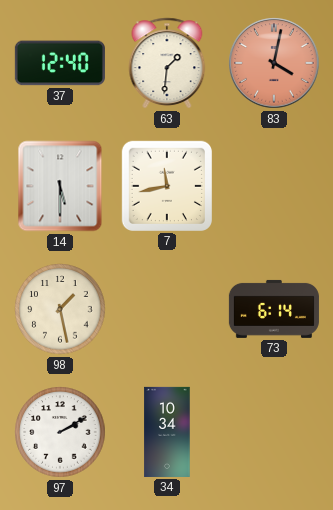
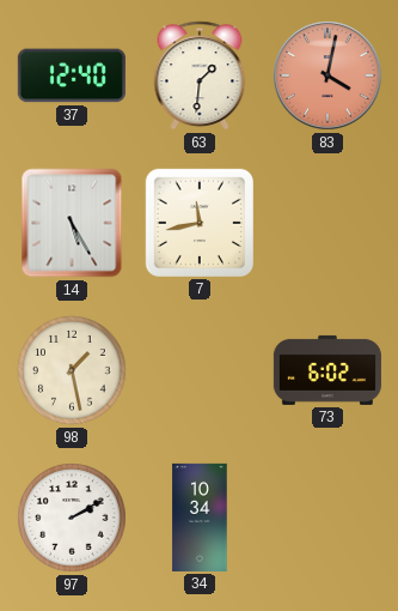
14: 5:30 -> 5:25 (72, 223)
73: 6:14 -> 6:02 (327, 370)
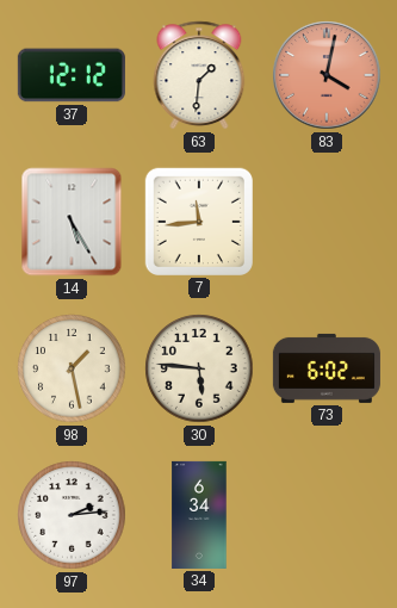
37: 12:40 -> 12:12 (72, 75)
7: 11:43 -> 11:44 (199, 222)
30: none -> 5:46 (199, 368)
97: 2:10 -> 2:14 (72, 515)
34: 10:34 -> 6:34 (199, 515)
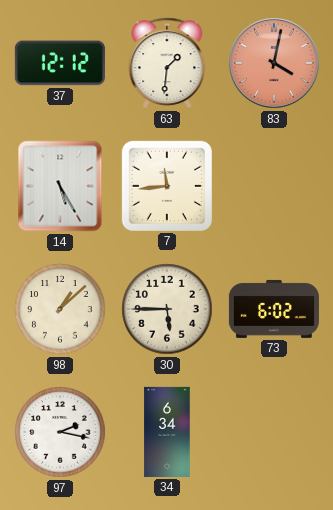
98: 1:28 -> 1:08 (60, 309)
30: 5:46 -> 5:45 (167, 309)
97: 2:14 -> 2:17 (60, 432)
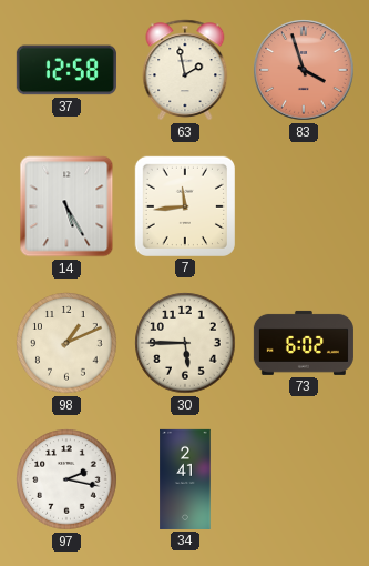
37: 12:12 -> 12:58 (66, 70)
63: 1:31 -> 1:58 (185, 70)
83: 4:02 -> 3:57 (304, 70)
98: 1:08 -> 1:11 (66, 343)
34: 6:34 -> 2:41 (185, 479)
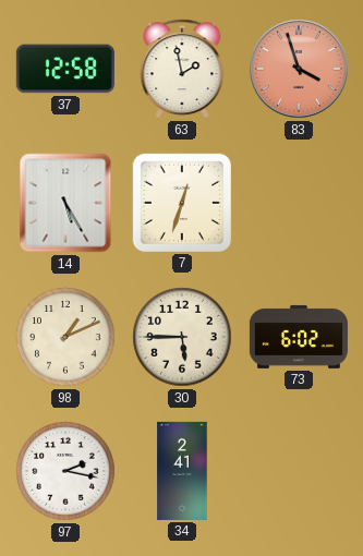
7: 11:44 -> 12:33 (182, 203)
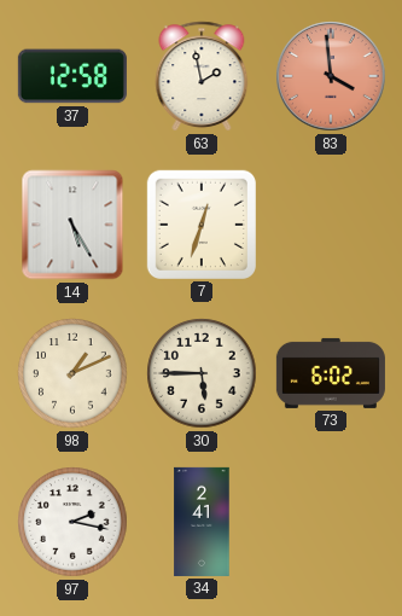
83: 3:57 -> 3:59 (331, 76)
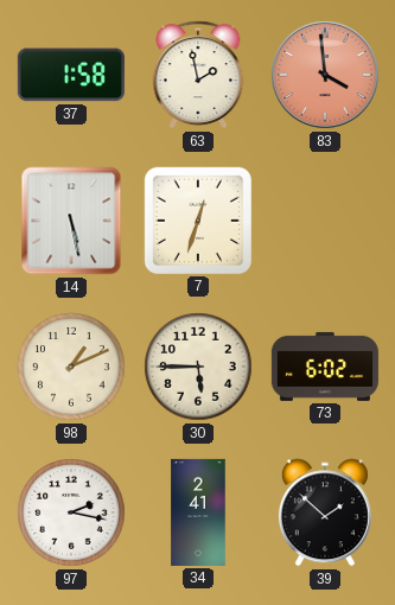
37: 12:58 -> 1:58 (71, 75)
14: 5:25 -> 5:28 (71, 221)
39: none -> 1:52 (325, 512)
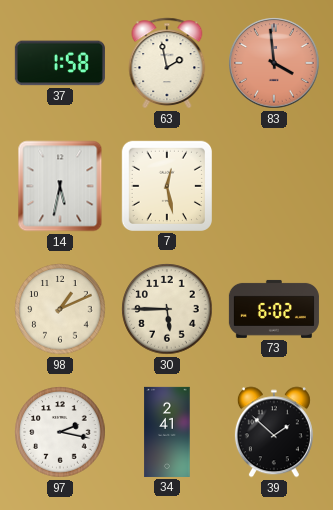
14: 5:28 -> 5:32 (60, 186)
7: 12:33 -> 12:28 (167, 186)
